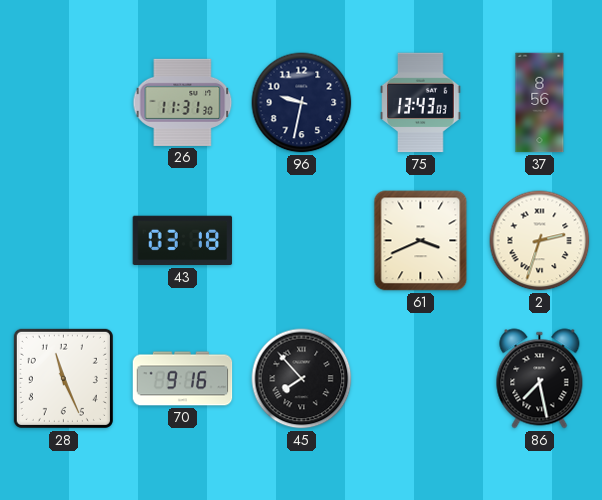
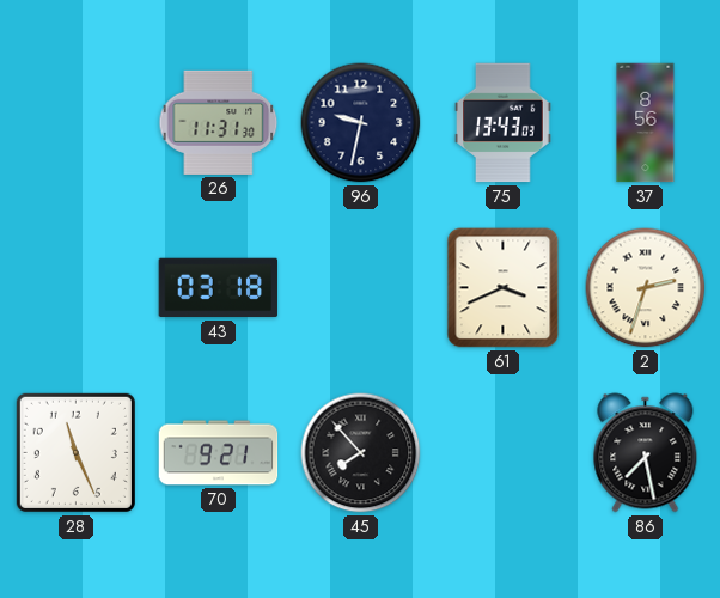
70: 9:16 -> 9:21 (219, 453)
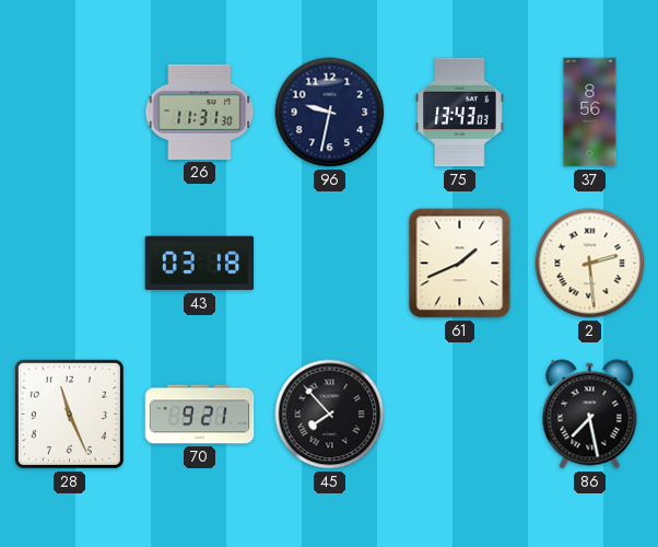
61: 3:41 -> 1:41 (460, 264)
2: 2:33 -> 2:29 (590, 264)
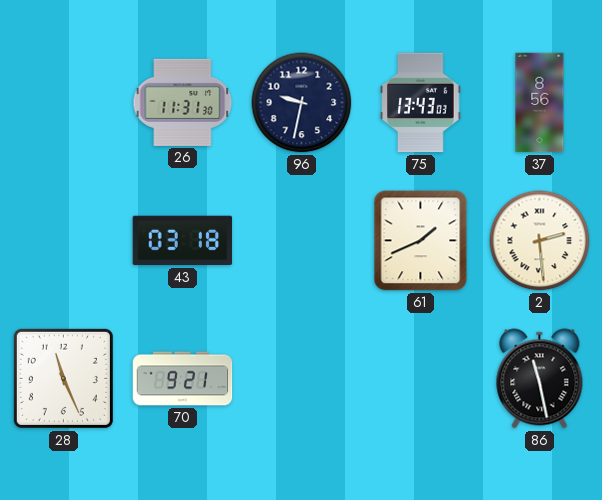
45: 7:53 -> none (330, 415)
86: 7:28 -> 11:28 (540, 379)
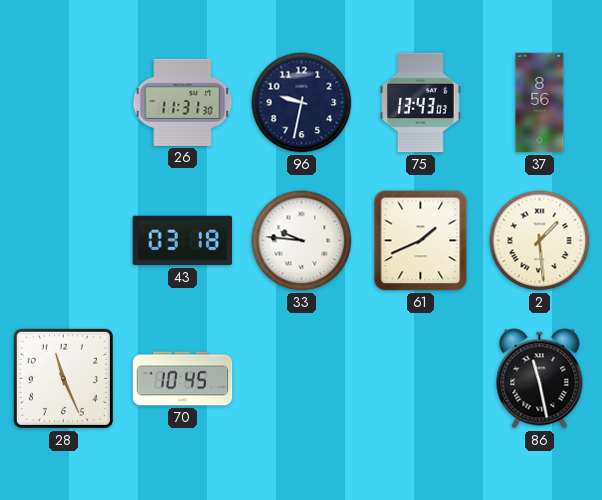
33: none -> 9:46 (302, 241)
2: 2:29 -> 1:29 (540, 241)
70: 9:21 -> 10:45 (183, 379)
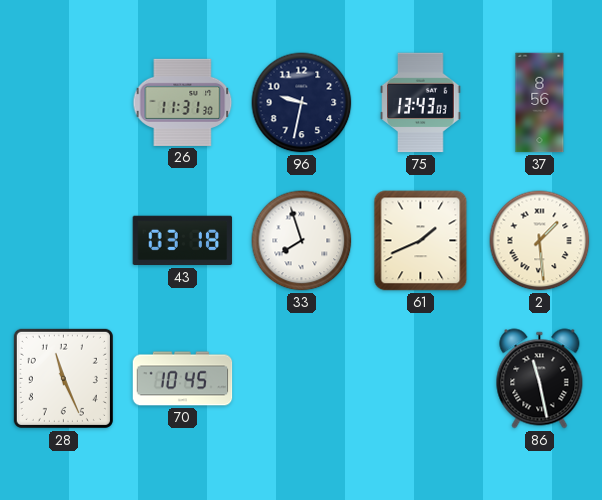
33: 9:46 -> 7:57 (302, 241)
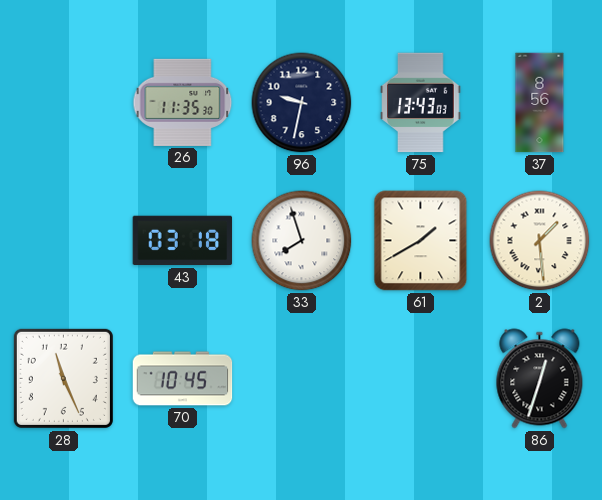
26: 11:31 -> 11:35 (183, 102)
61: 1:41 -> 1:40 (421, 241)
86: 11:28 -> 12:33 (540, 379)
